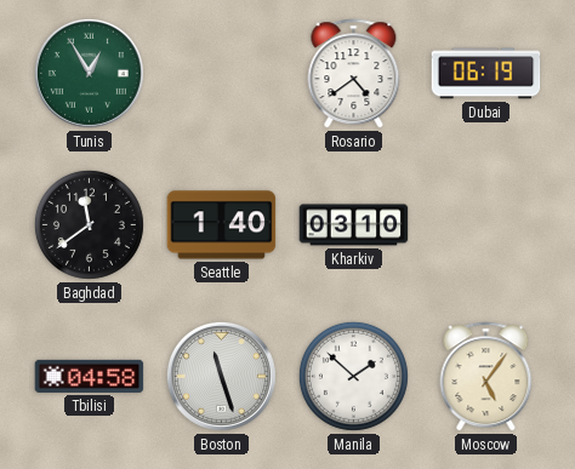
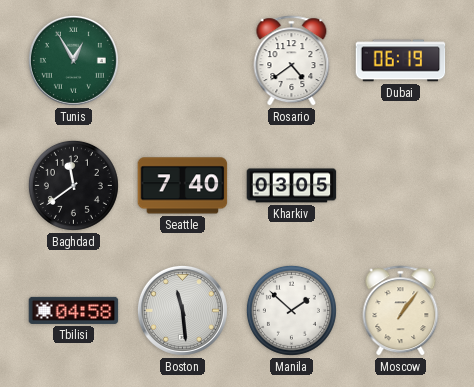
Seattle: 1:40 -> 7:40 (183, 186)
Kharkiv: 03:10 -> 03:05 (292, 186)
Boston: 11:27 -> 11:29 (182, 310)
Moscow: 5:06 -> 1:06 (401, 311)
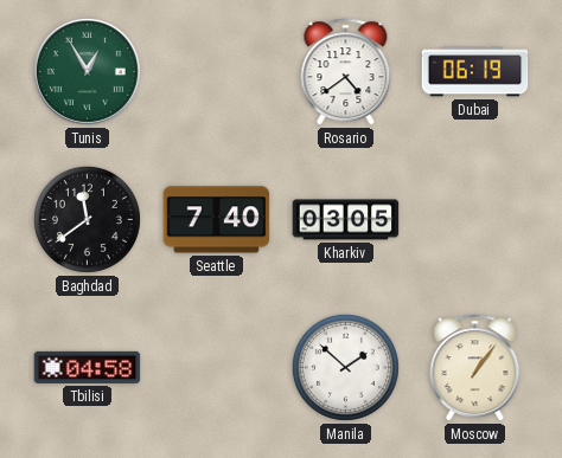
Boston: 11:29 -> none (182, 310)
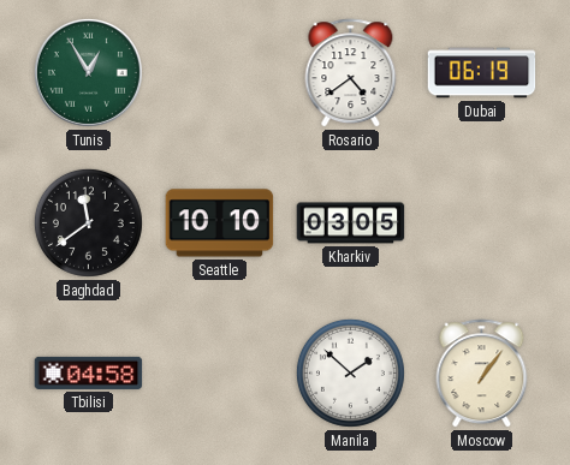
Seattle: 7:40 -> 10:10 (220, 223)
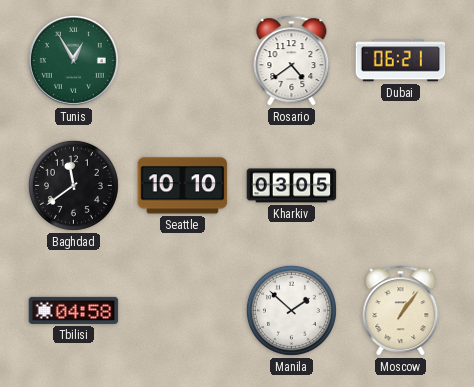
Dubai: 06:19 -> 06:21 (401, 61)
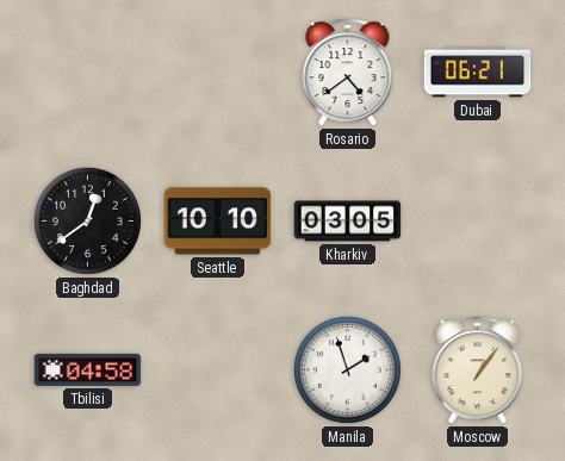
Tunis: 12:55 -> none (73, 60)
Baghdad: 11:39 -> 12:39 (87, 220)
Manila: 1:52 -> 1:57 (347, 369)
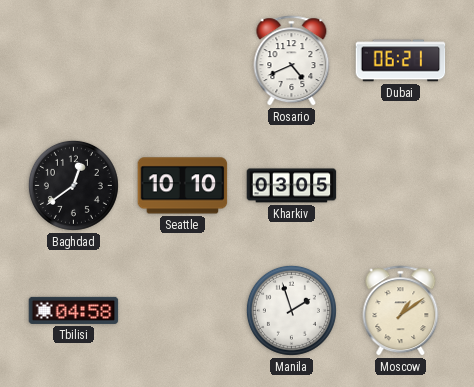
Rosario: 4:39 -> 4:41 (292, 61)
Moscow: 1:06 -> 1:09 (401, 311)
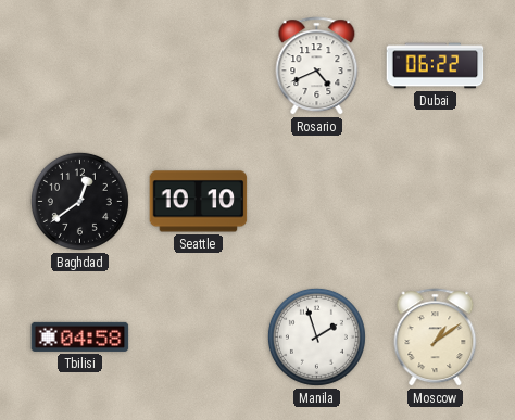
Dubai: 06:21 -> 06:22 (436, 66)
Kharkiv: 03:05 -> none (292, 186)
